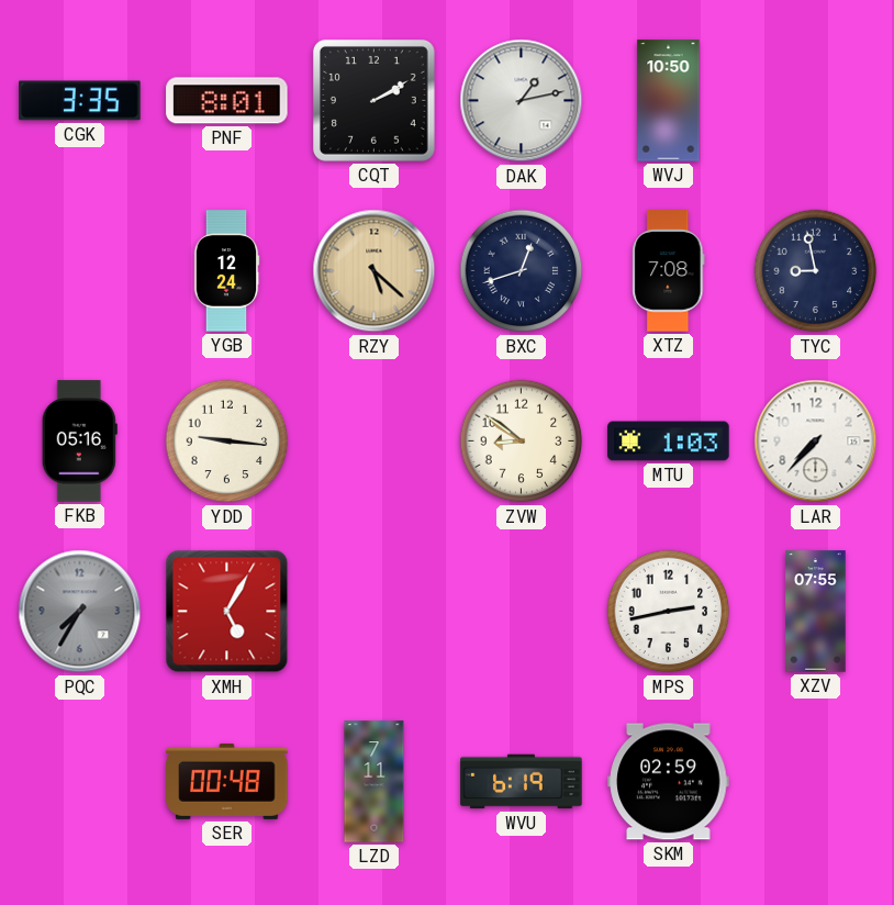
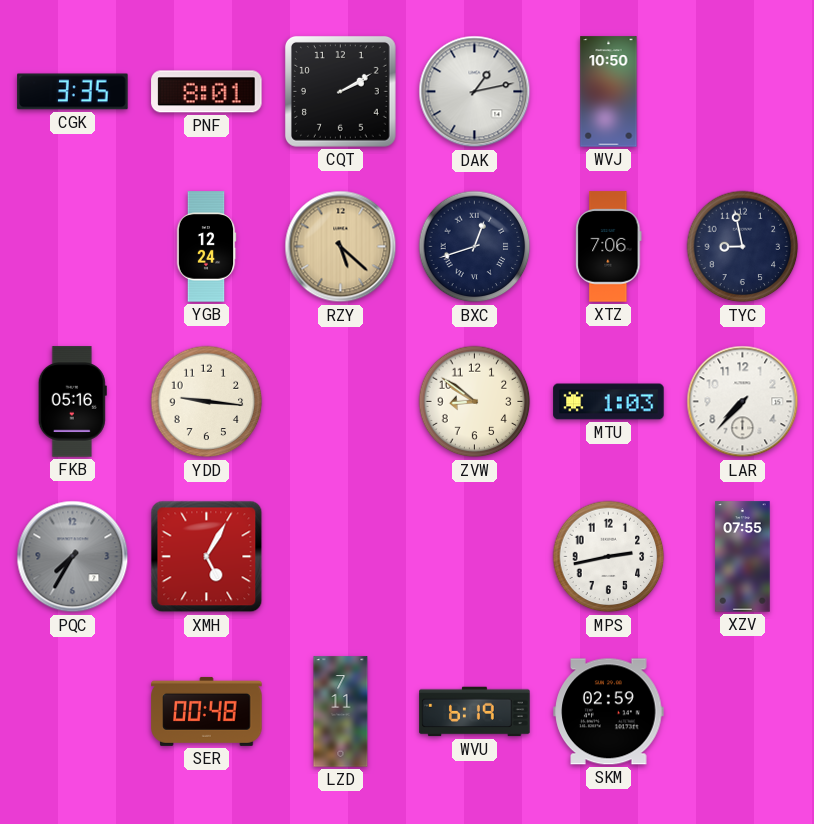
XTZ: 7:08 -> 7:06 (609, 247)
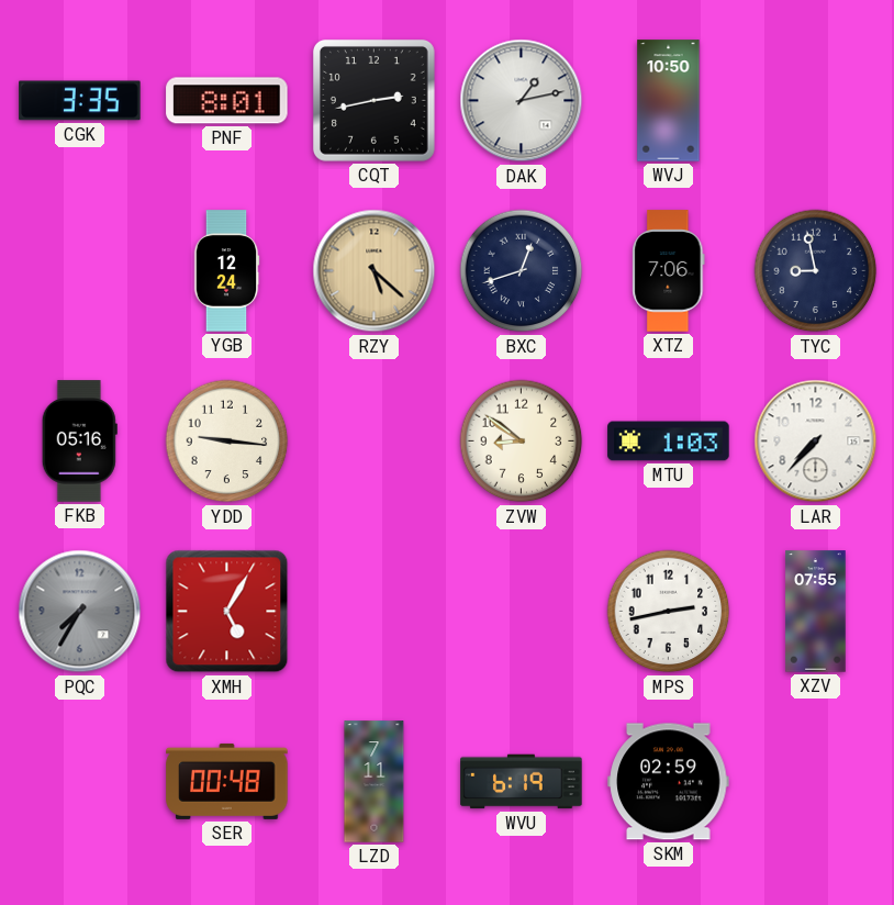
CQT: 2:10 -> 2:43 (373, 100)
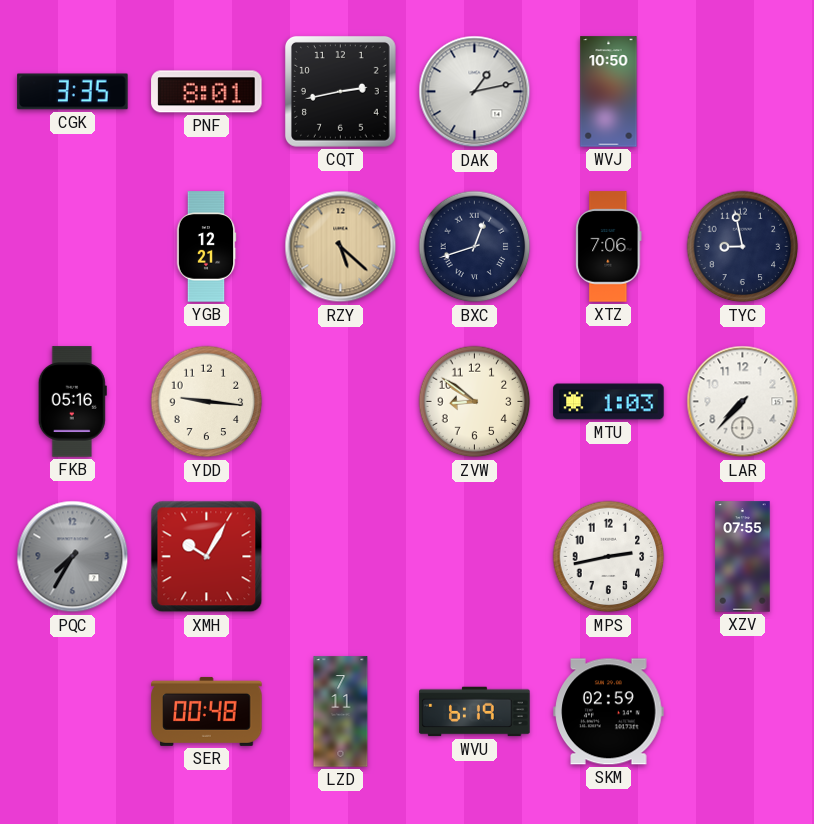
YGB: 12:24 -> 12:21 (206, 247)
XMH: 5:05 -> 10:05 (207, 557)
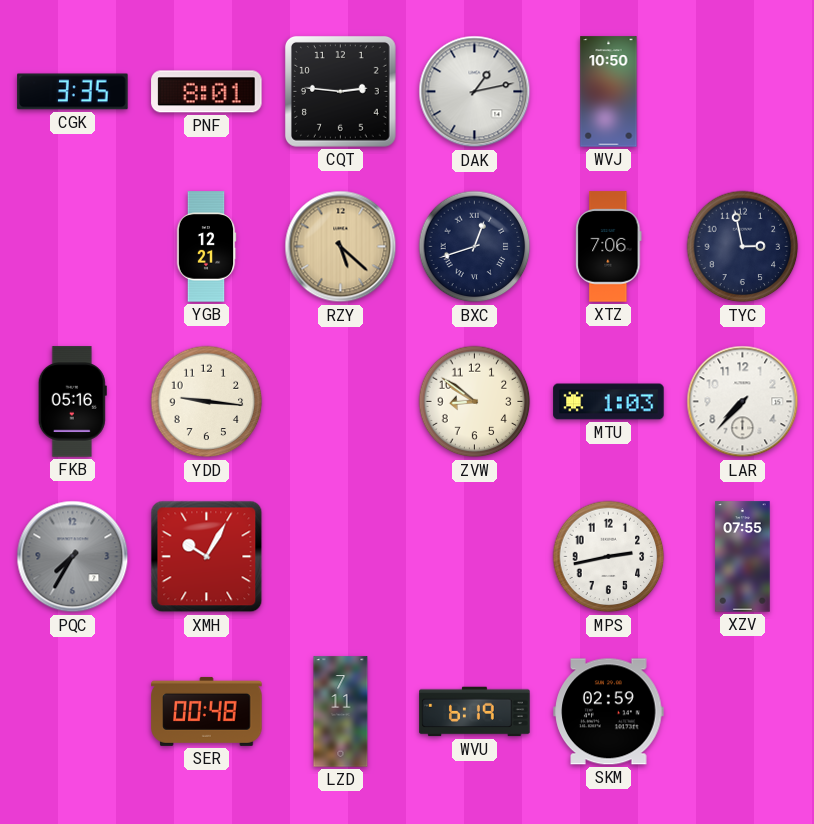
CQT: 2:43 -> 2:46 (340, 91)
TYC: 8:58 -> 2:58 (743, 247)
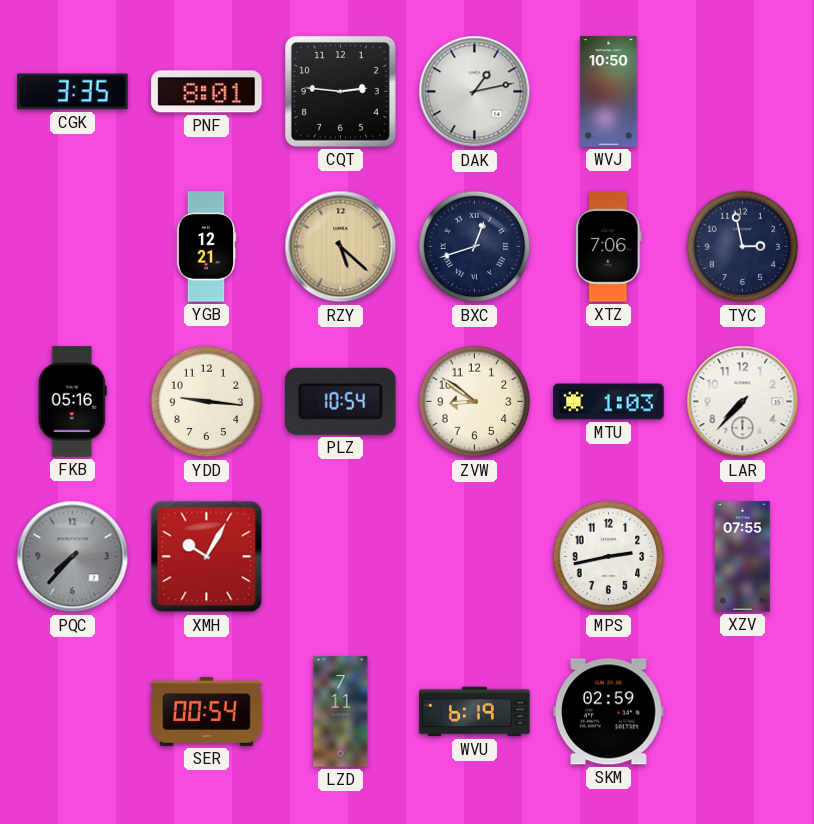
PLZ: none -> 10:54 (341, 401)
PQC: 7:35 -> 7:37 (73, 557)
SER: 00:48 -> 00:54 (207, 711)
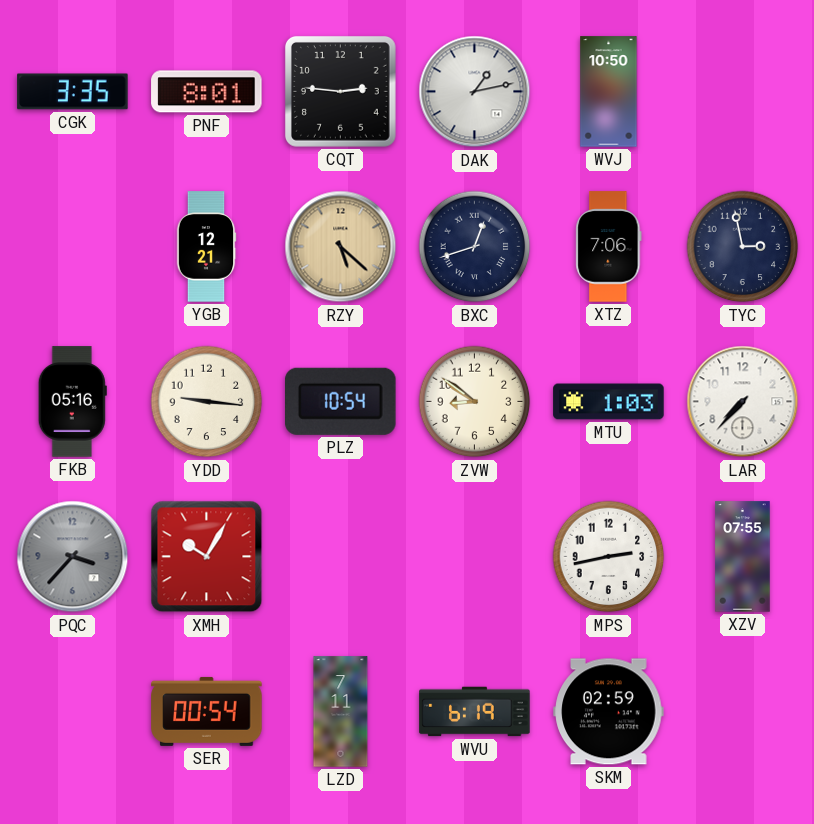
PQC: 7:37 -> 3:37 (73, 557)
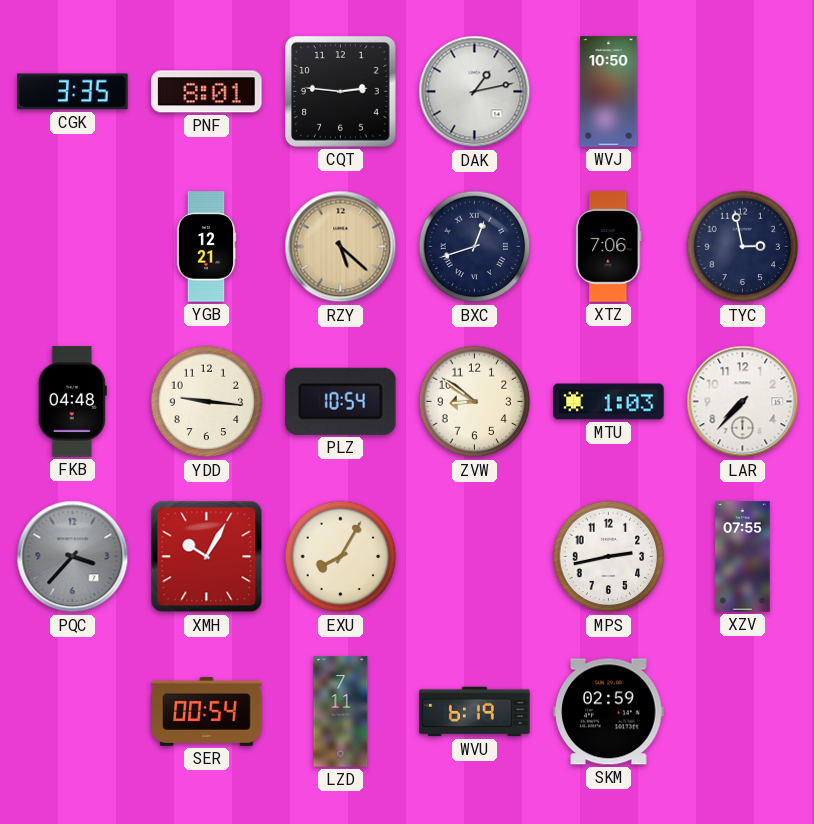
FKB: 05:16 -> 04:48 (72, 402)
EXU: none -> 8:05 (341, 557)
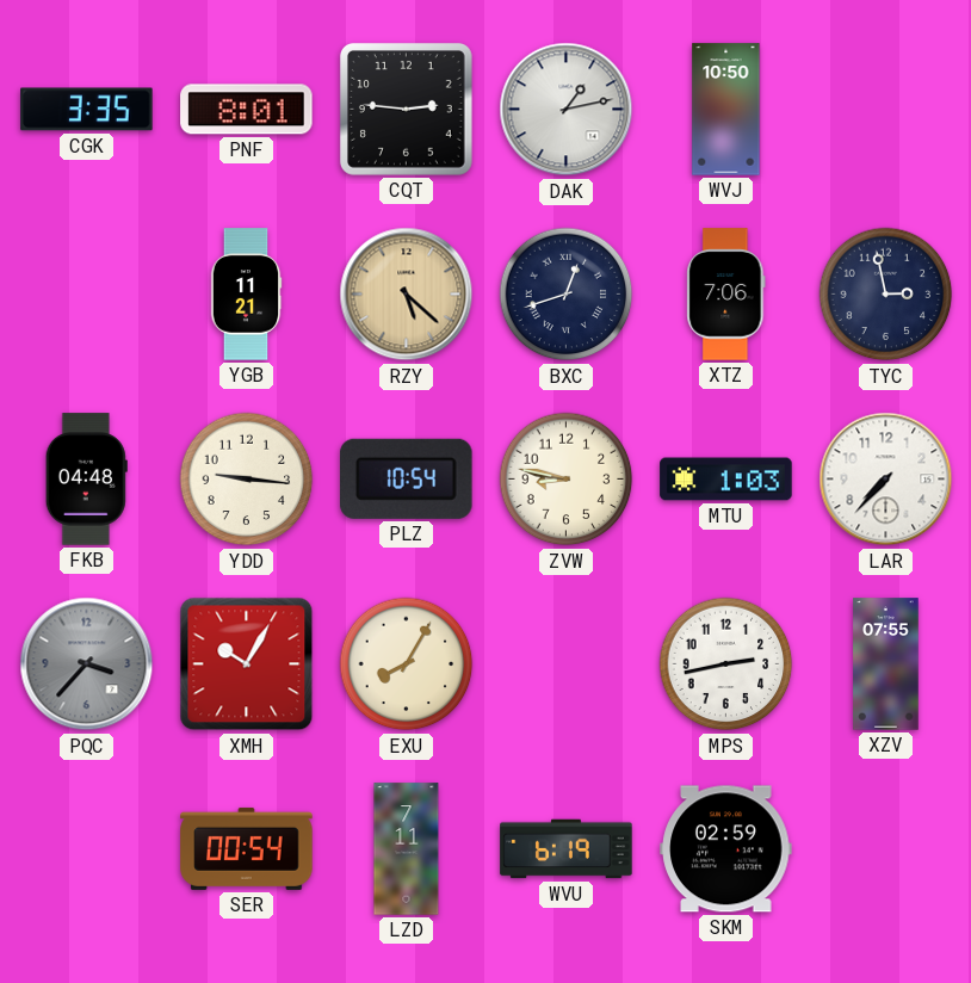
YGB: 12:21 -> 11:21 (246, 295)
ZVW: 8:51 -> 8:47 (567, 480)
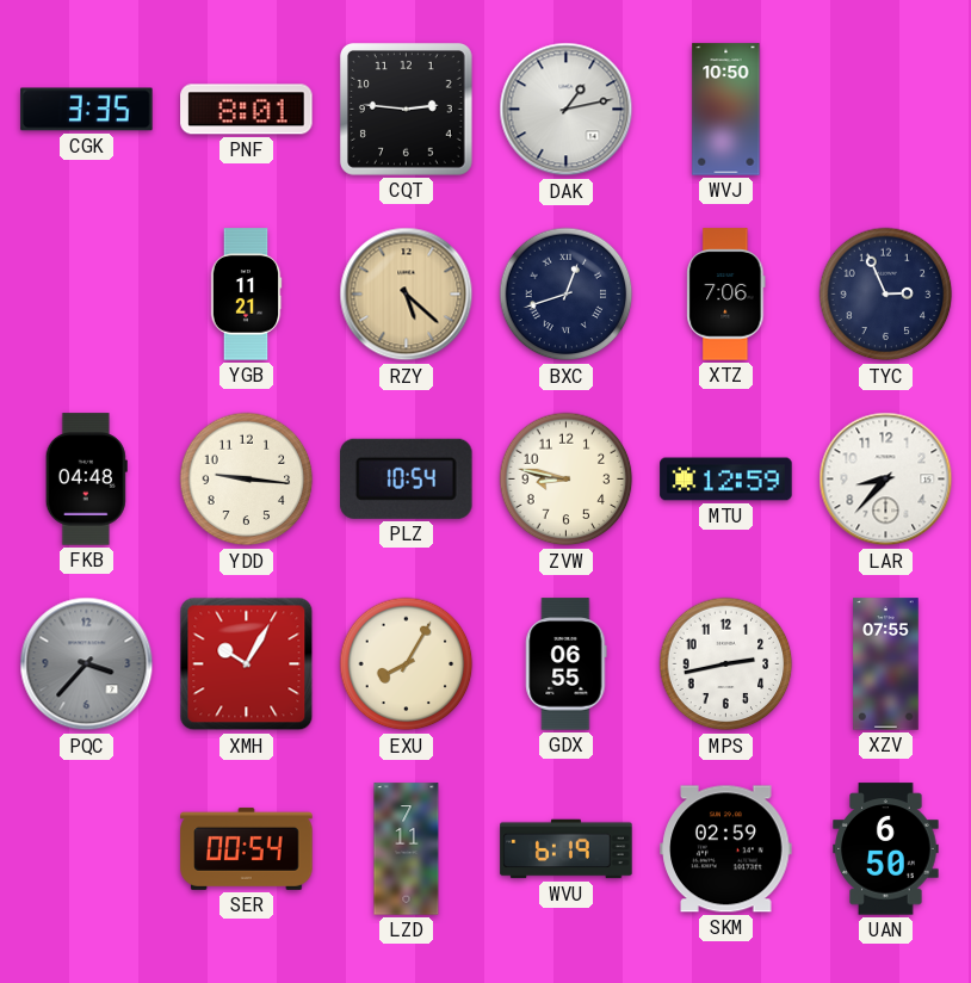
TYC: 2:58 -> 2:56 (886, 295)
MTU: 1:03 -> 12:59 (726, 480)
LAR: 7:37 -> 8:37 (886, 480)
GDX: none -> 06:55 (567, 664)
UAN: none -> 6:50 (886, 849)
